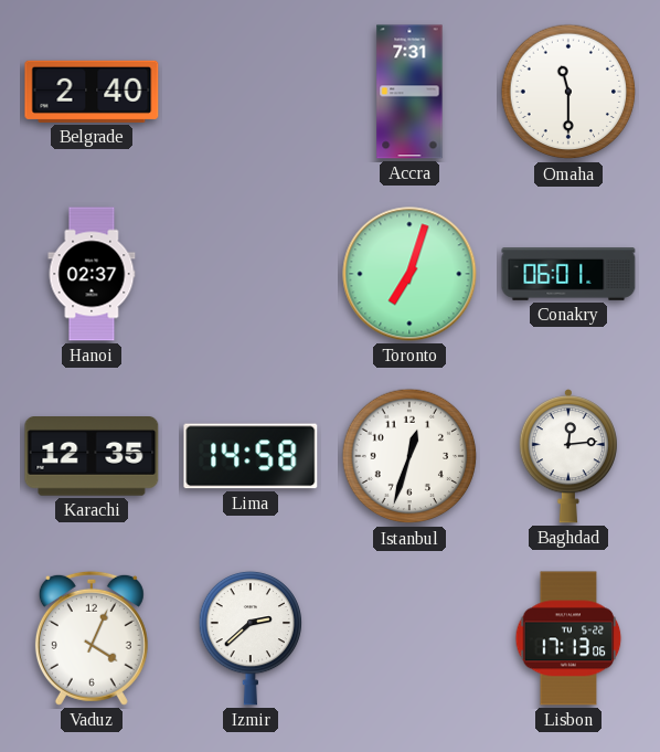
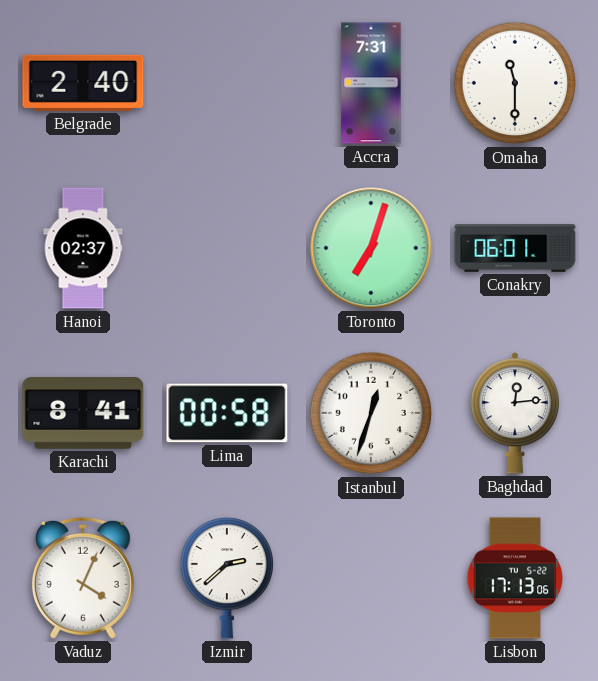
Karachi: 12:35 -> 8:41 (83, 414)
Lima: 14:58 -> 00:58 (227, 413)
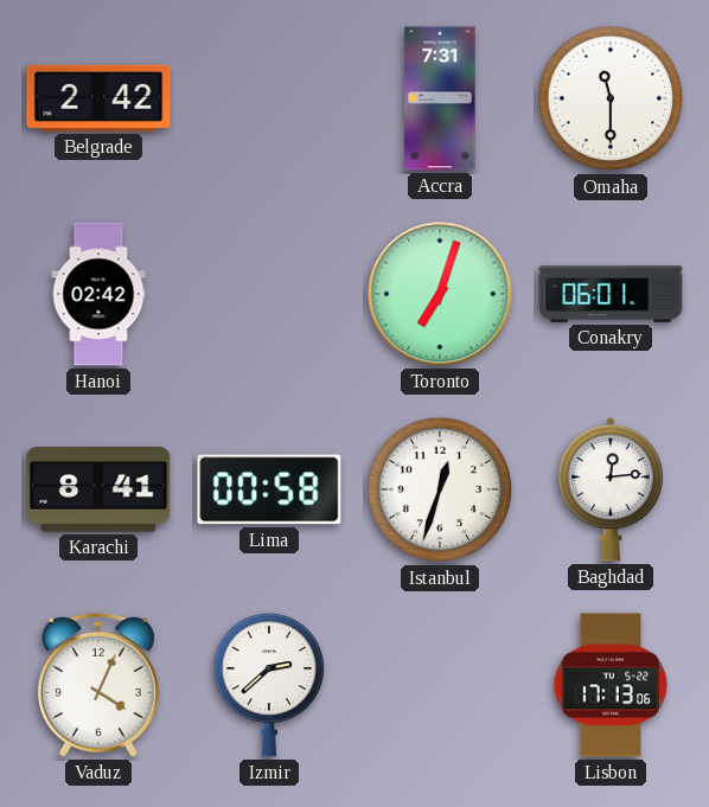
Belgrade: 2:40 -> 2:42 (98, 98)
Hanoi: 02:37 -> 02:42 (98, 294)
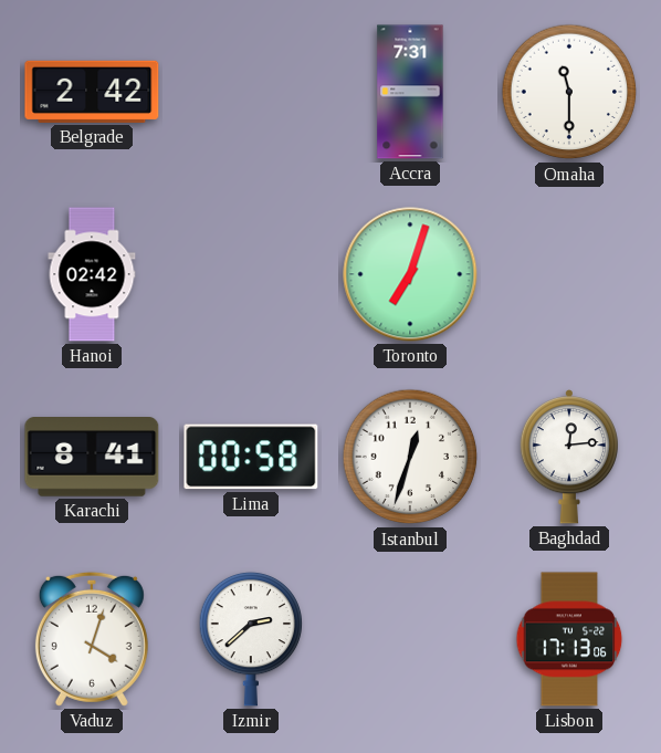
Conakry: 06:01 -> none (611, 295)
Vaduz: 4:04 -> 4:03 (92, 639)
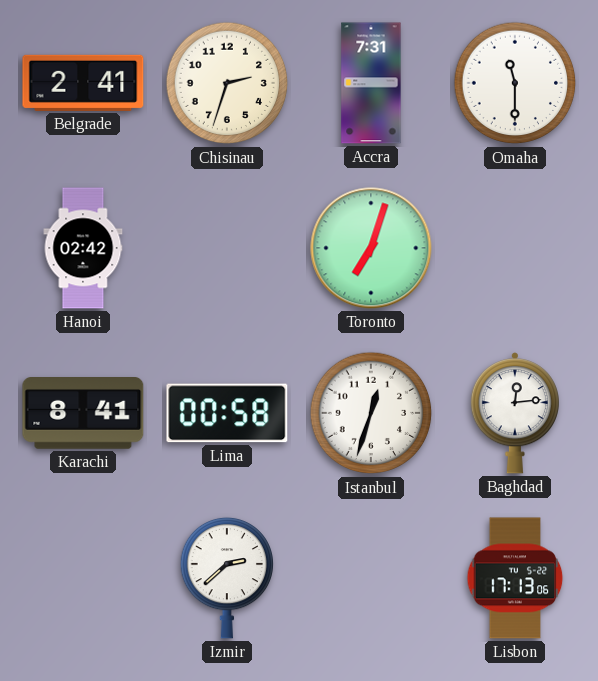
Belgrade: 2:42 -> 2:41 (83, 83)
Chisinau: none -> 2:33 (227, 83)
Vaduz: 4:03 -> none (92, 639)
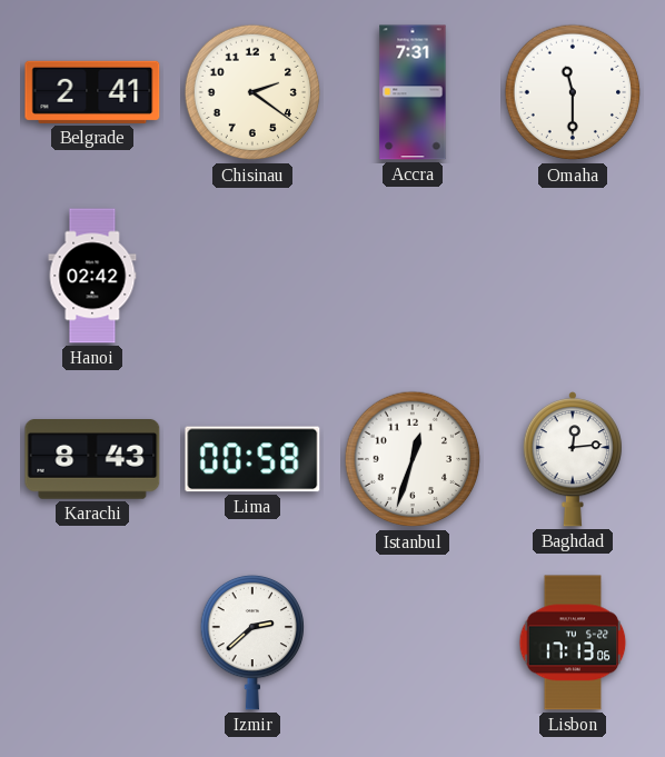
Chisinau: 2:33 -> 2:21 (252, 92)
Toronto: 7:03 -> none (371, 248)
Karachi: 8:41 -> 8:43 (92, 460)
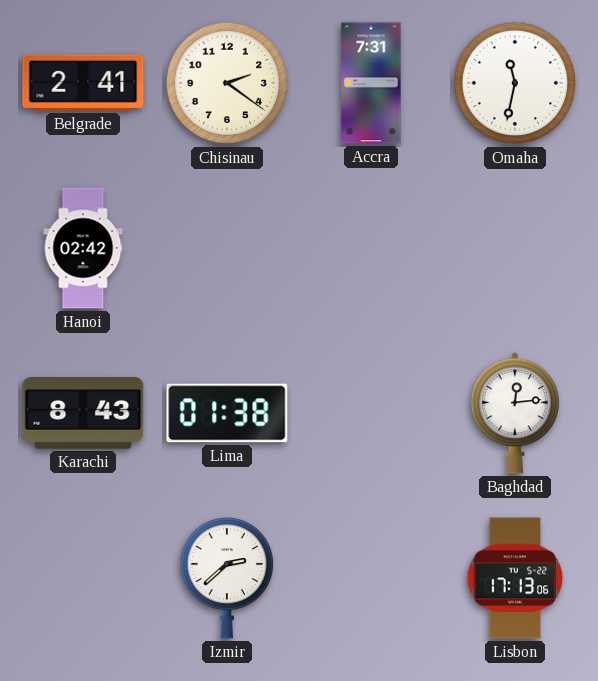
Omaha: 11:30 -> 11:32 (515, 83)
Lima: 00:58 -> 01:38 (227, 413)
Istanbul: 12:33 -> none (413, 459)
